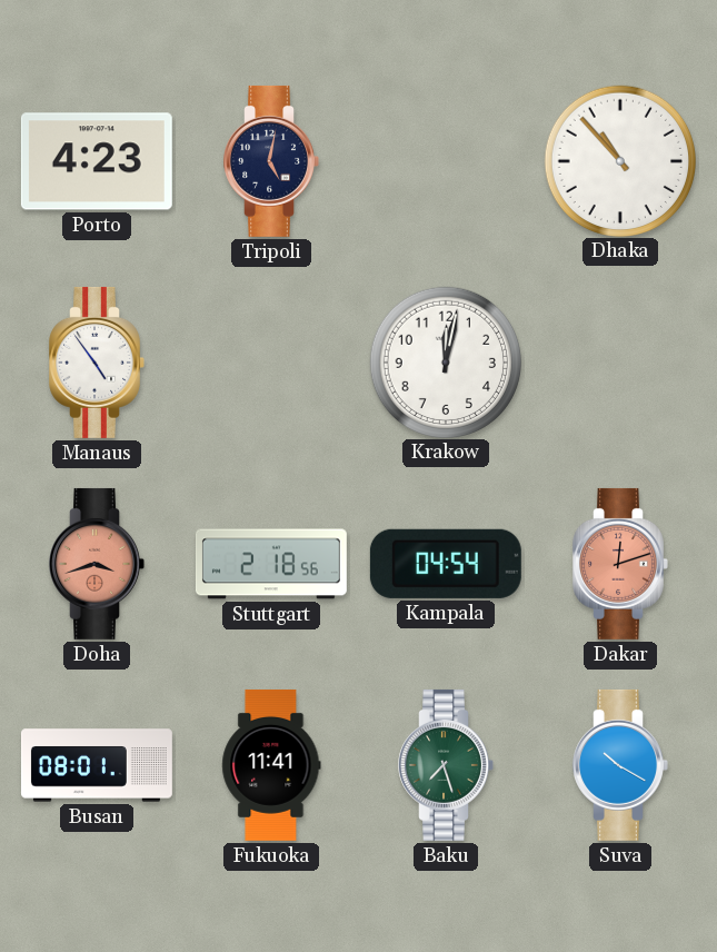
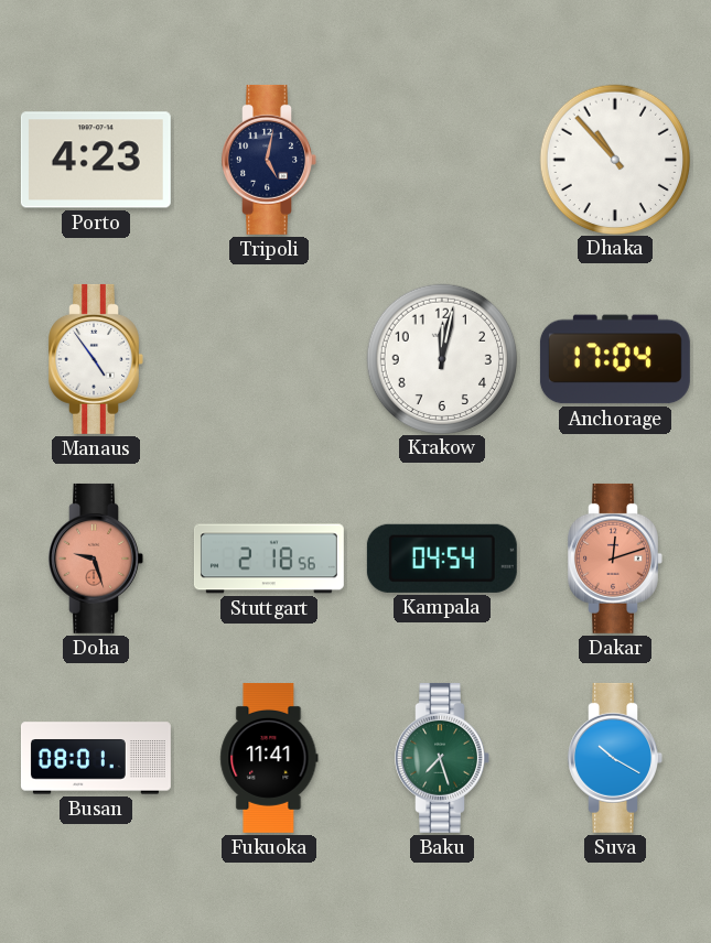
Anchorage: none -> 17:04 (615, 359)
Doha: 3:42 -> 9:27 (96, 559)
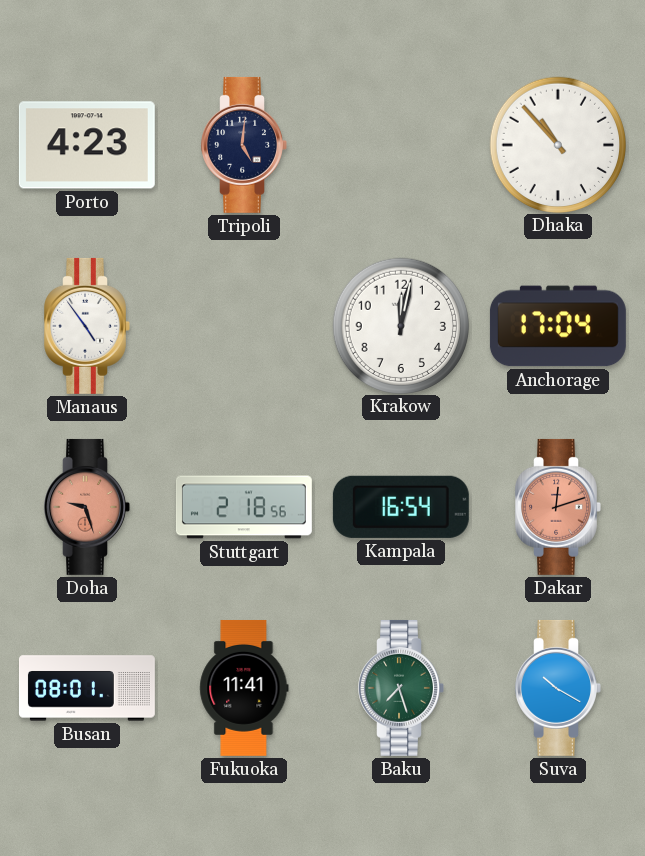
Tripoli: 5:02 -> 5:01 (244, 145)
Kampala: 04:54 -> 16:54 (401, 507)
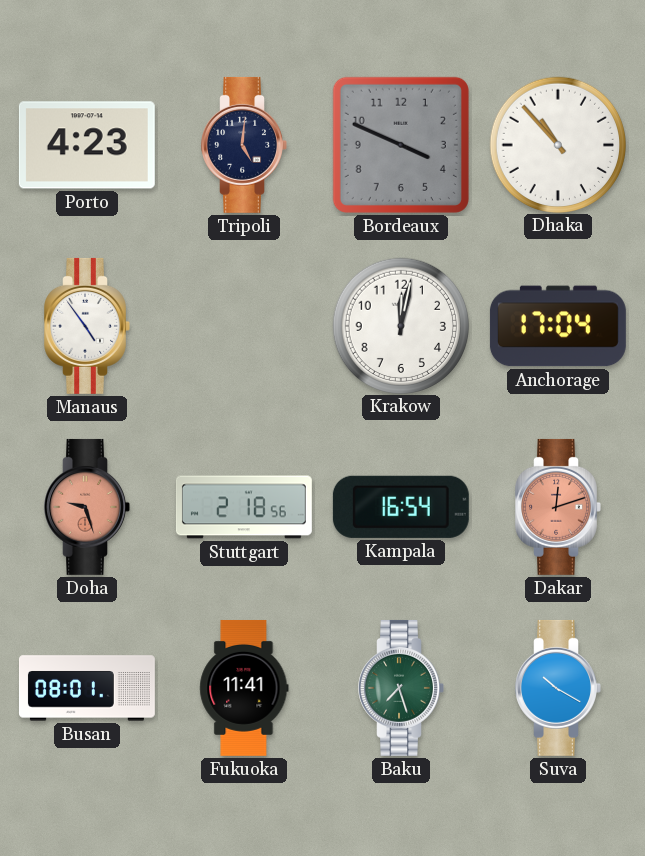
Bordeaux: none -> 3:49 (401, 145)
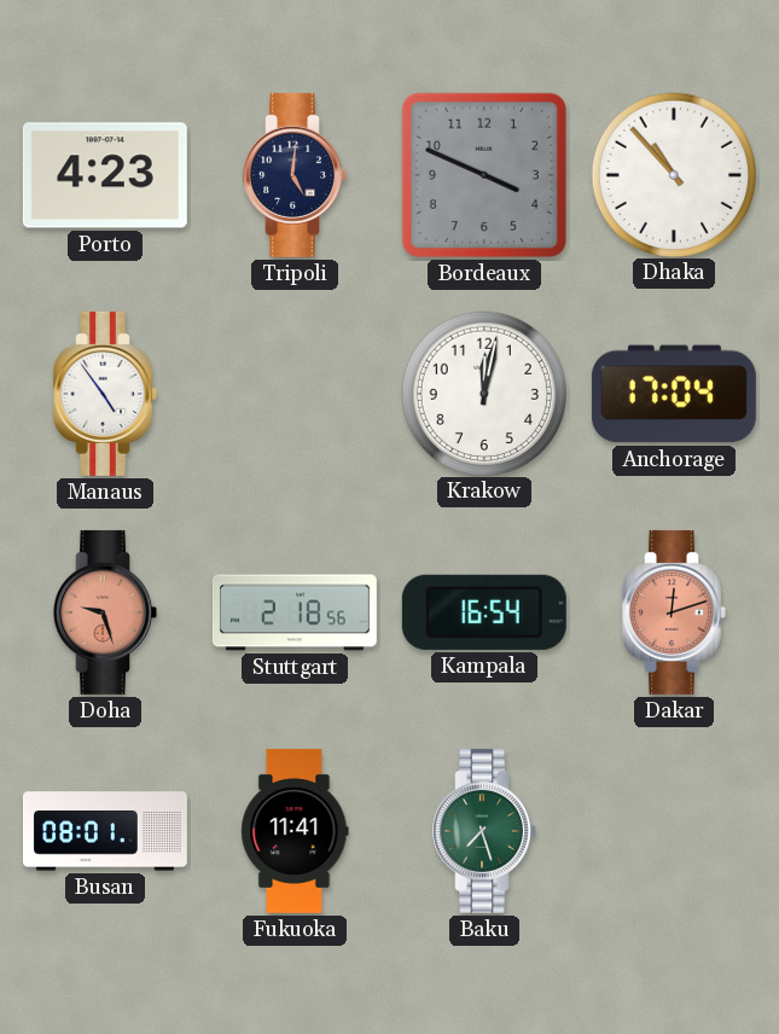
Suva: 10:20 -> none (558, 688)
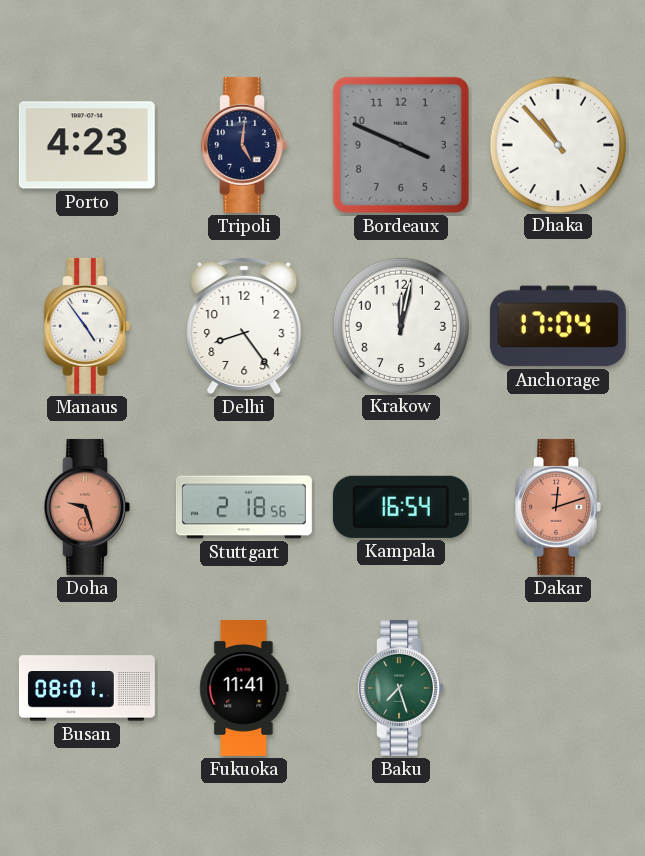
Delhi: none -> 8:24 (244, 325)
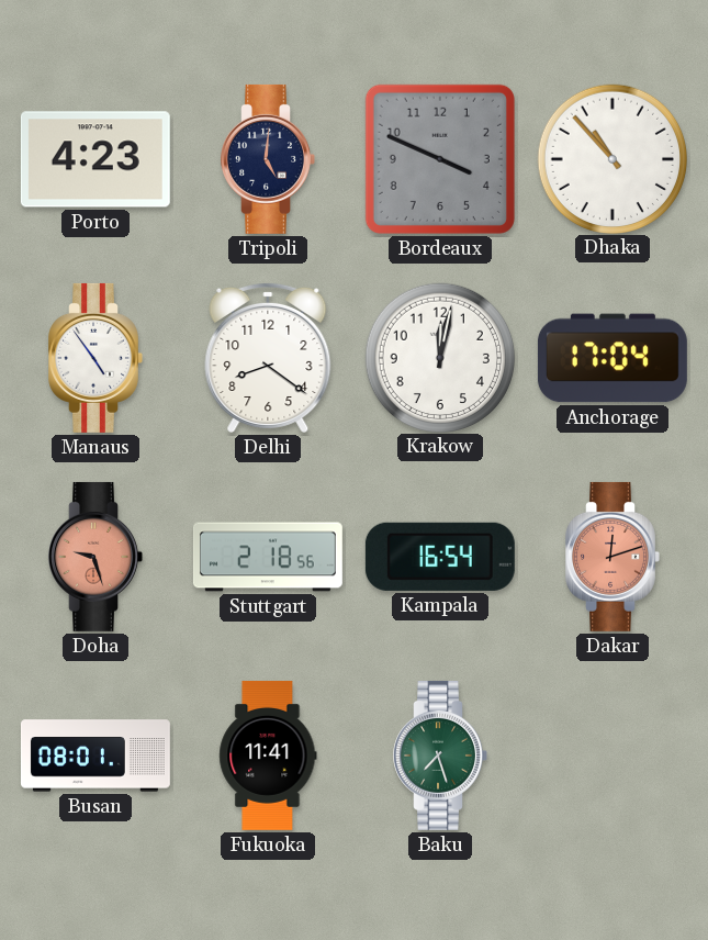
Delhi: 8:24 -> 8:21 (268, 357)
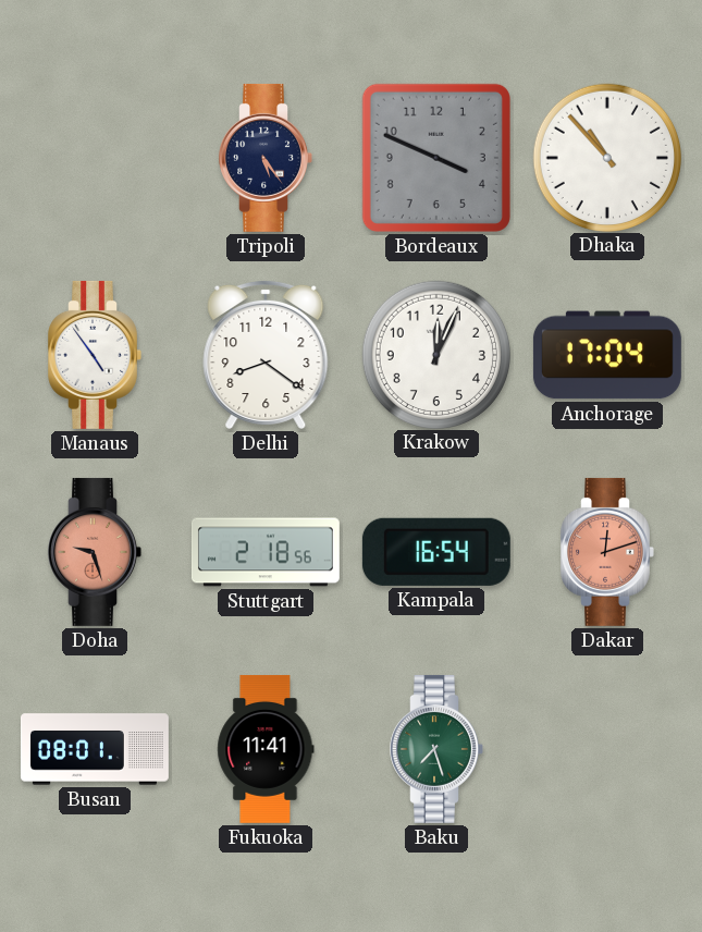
Porto: 4:23 -> none (95, 159)
Tripoli: 5:01 -> 5:24 (266, 158)
Krakow: 12:02 -> 12:04 (435, 354)
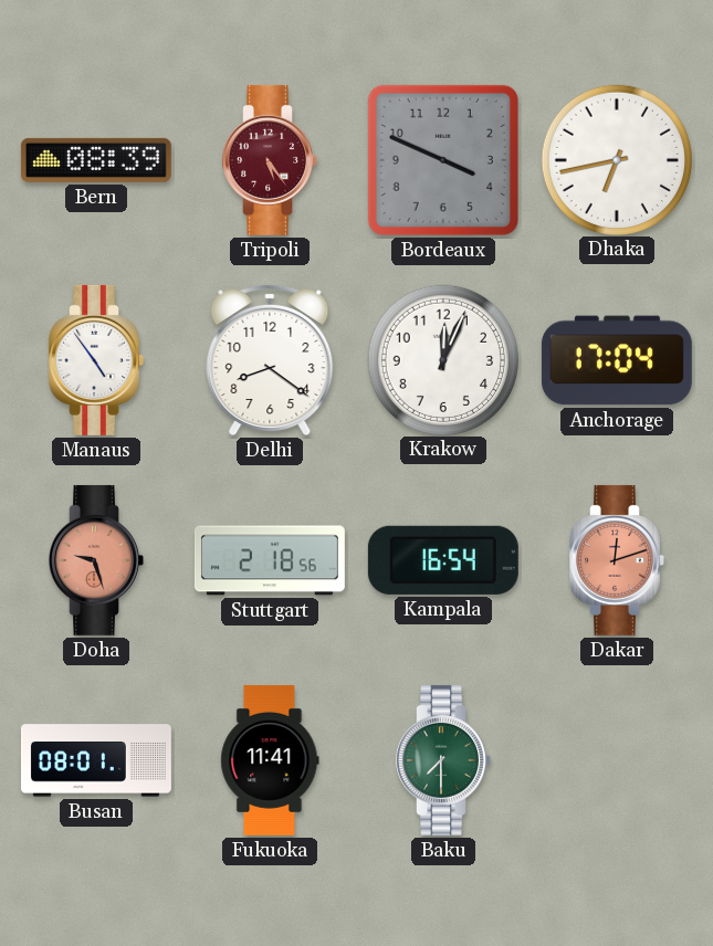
Bern: none -> 08:39 (96, 160)
Tripoli dial: navy -> burgundy (270, 160)
Dhaka: 10:53 -> 6:43 (616, 159)
Baku: 7:27 -> 7:30 (443, 760)
